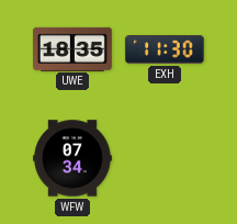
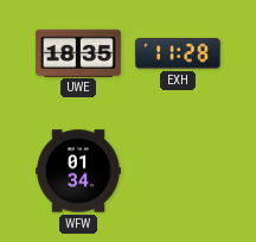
EXH: 11:30 -> 11:28 (178, 53)
WFW: 07:34 -> 01:34 (79, 171)
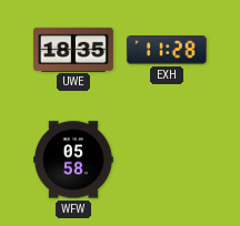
WFW: 01:34 -> 05:58 (74, 160)
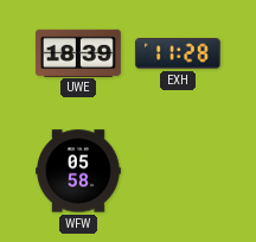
UWE: 18:35 -> 18:39 (78, 52)
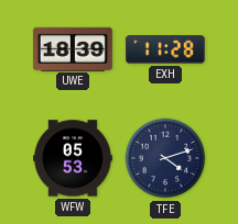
WFW: 05:58 -> 05:53 (74, 158)
TFE: none -> 4:12 (165, 158)
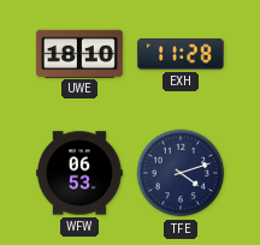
UWE: 18:39 -> 18:10 (79, 53)
WFW: 05:53 -> 06:53 (81, 173)
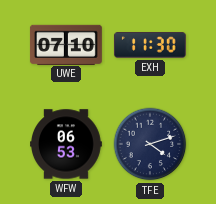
UWE: 18:10 -> 07:10 (66, 44)
EXH: 11:28 -> 11:30 (150, 45)
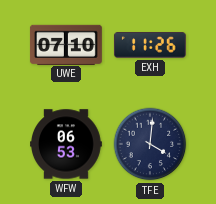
EXH: 11:30 -> 11:26 (150, 45)
TFE: 4:12 -> 4:01 (150, 144)
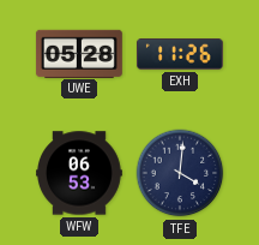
UWE: 07:10 -> 05:28 (79, 53)
